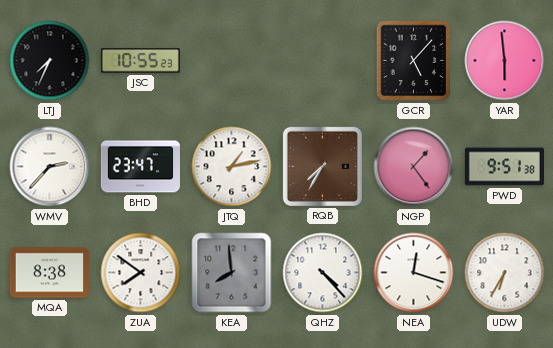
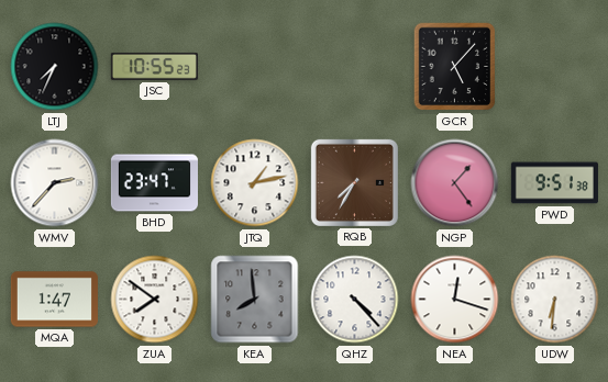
YAR: 5:59 -> none (505, 61)
MQA: 8:38 -> 1:47 (54, 300)
UDW: 6:35 -> 6:31 (555, 300)
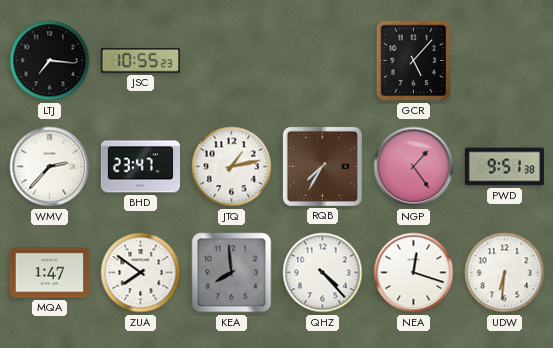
LTJ: 7:34 -> 7:16 (50, 61)
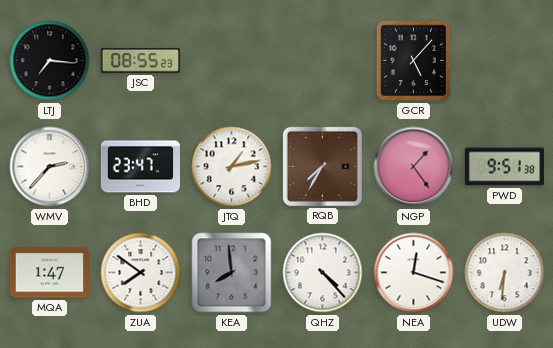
JSC: 10:55 -> 08:55 (140, 60)
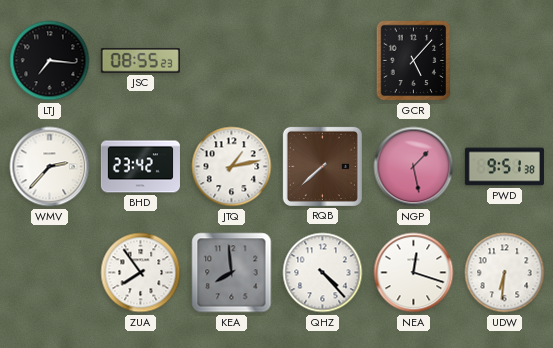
BHD: 23:47 -> 23:42 (140, 167)
RQB: 7:35 -> 7:38 (322, 166)
NGP: 1:24 -> 1:28 (414, 167)
MQA: 1:47 -> none (49, 273)
ZUA: 7:51 -> 7:54 (141, 273)
